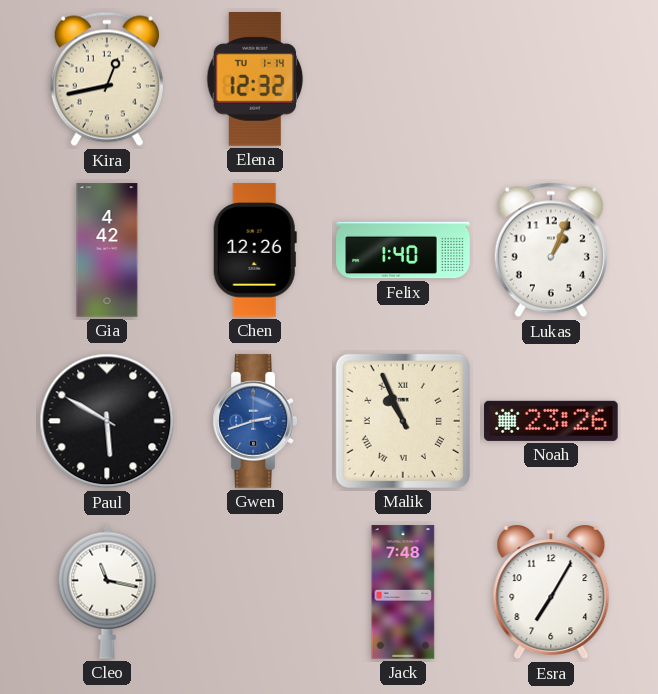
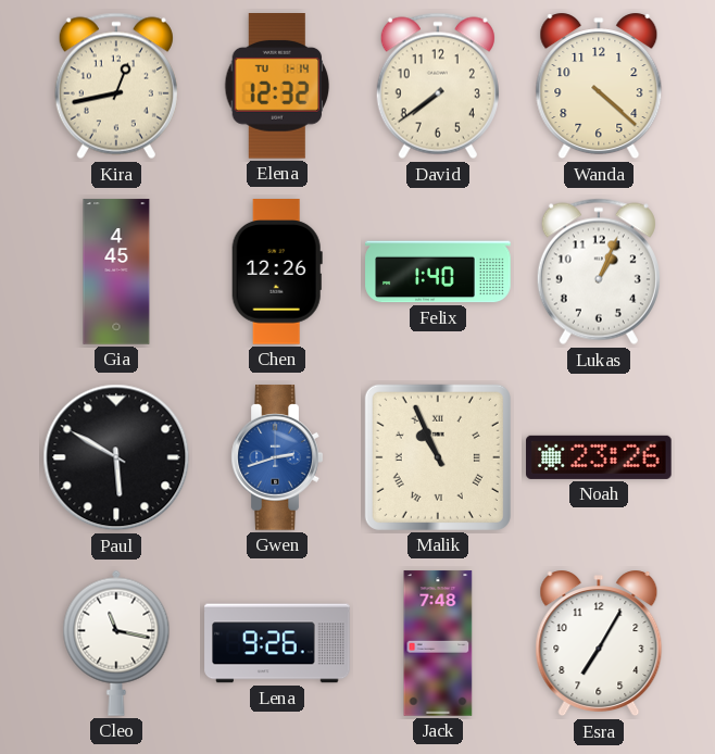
David: none -> 7:39 (438, 86)
Wanda: none -> 4:22 (599, 86)
Gia: 4:42 -> 4:45 (116, 272)
Lena: none -> 9:26 (277, 643)
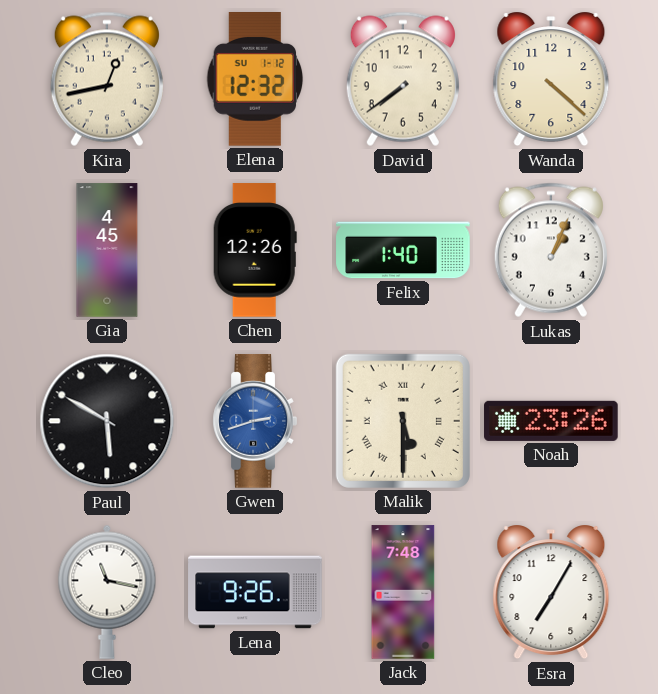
Elena date: TU 1-14 -> SU 1-12 (255, 79)
Malik: 10:56 -> 5:30 (403, 421)
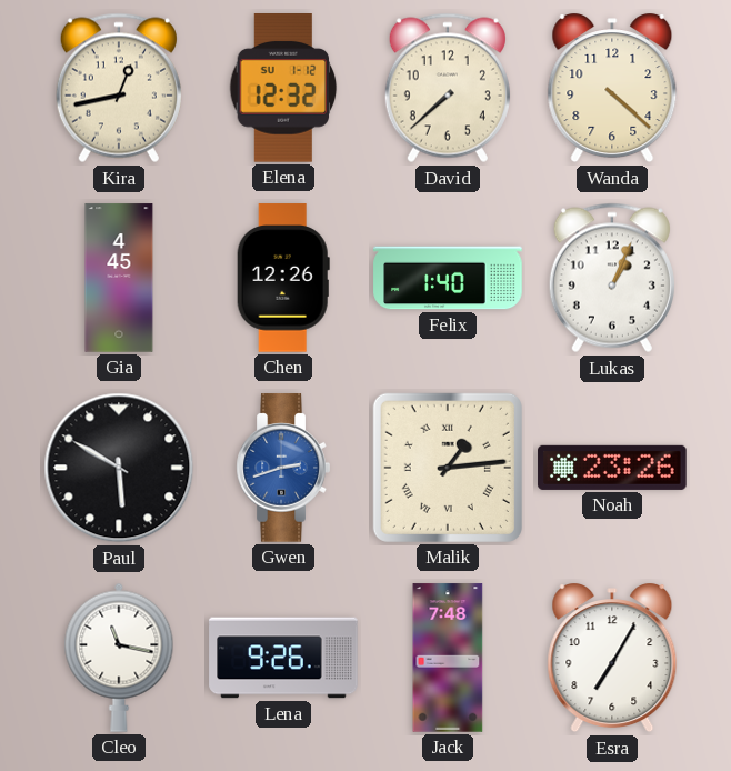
David: 7:39 -> 7:38 (448, 88)
Malik: 5:30 -> 1:14 (448, 468)
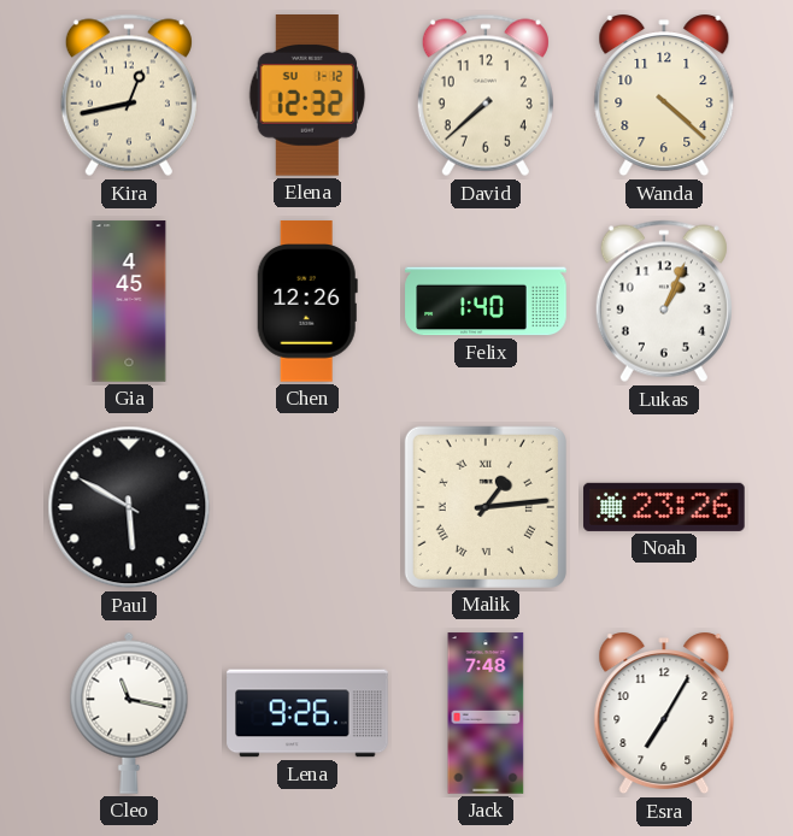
Gwen: 2:42 -> none (283, 468)
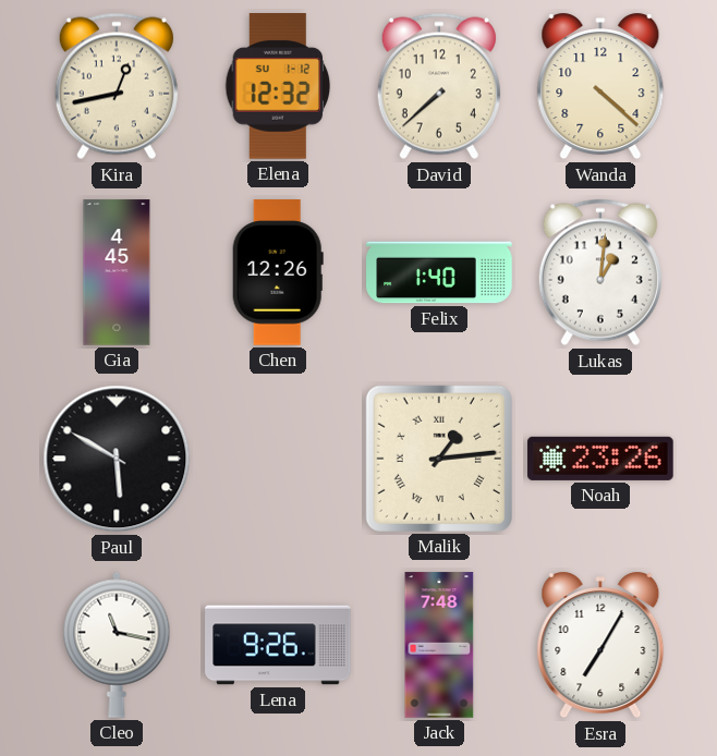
Lukas: 1:04 -> 1:01 (600, 272)
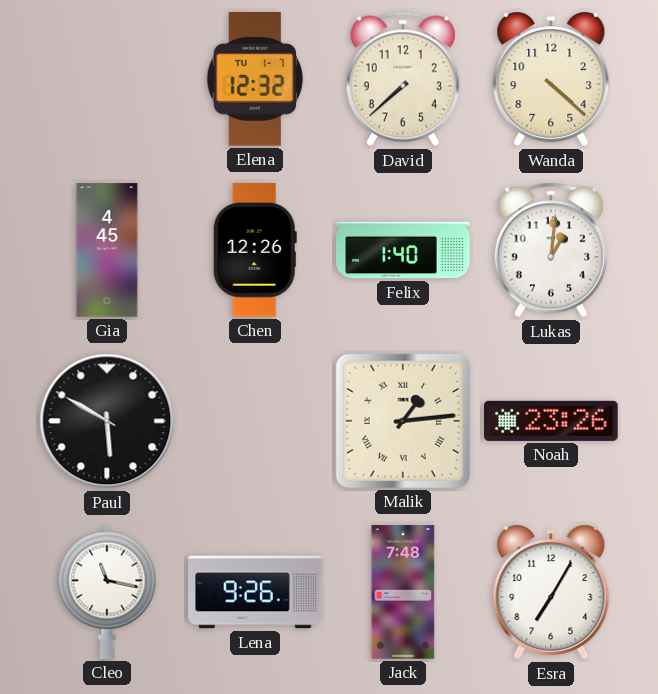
Kira: 12:43 -> none (117, 86)
Elena date: SU 1-12 -> TU 1-7 (255, 79)
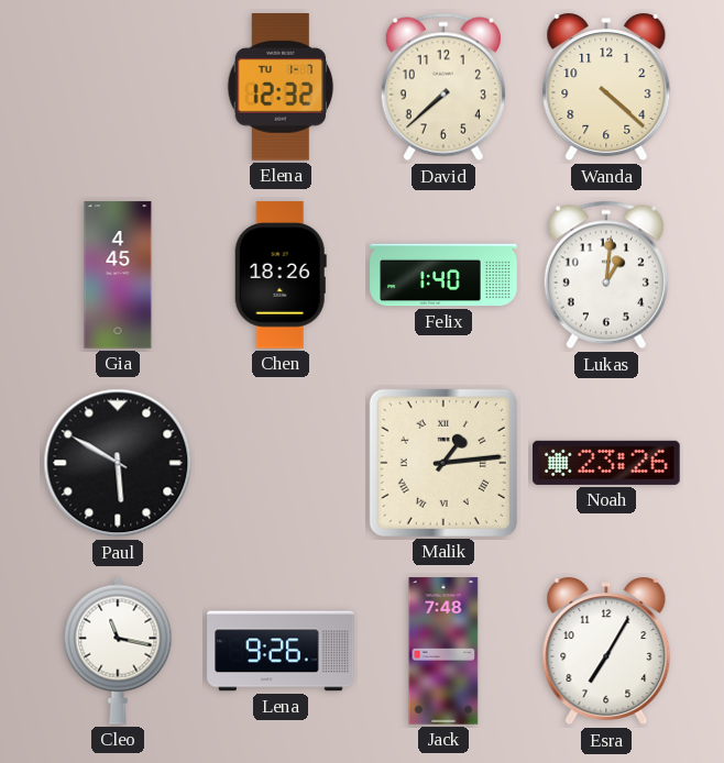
Chen: 12:26 -> 18:26 (281, 275)
